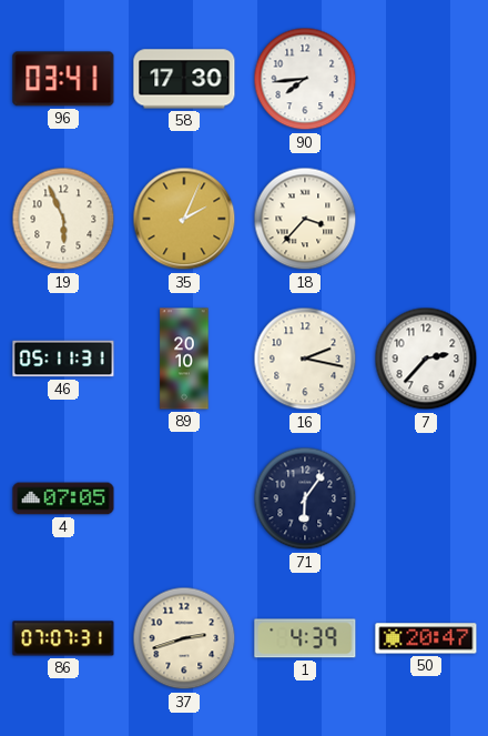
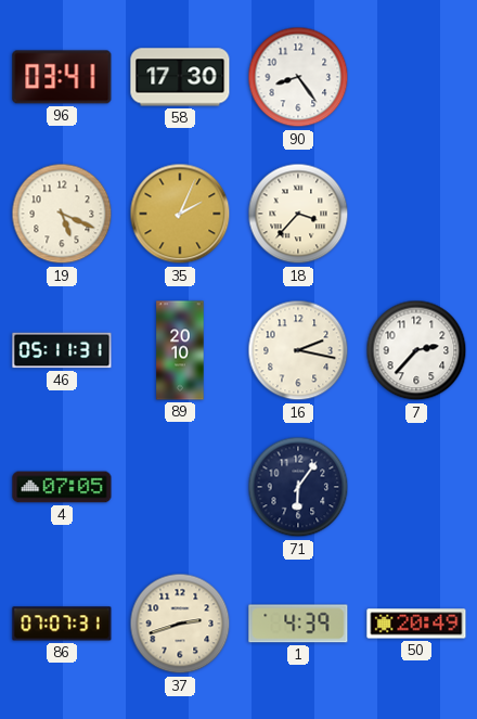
90: 7:44 -> 8:24 (298, 77)
19: 5:56 -> 5:19 (62, 214)
50: 20:47 -> 20:49 (416, 624)
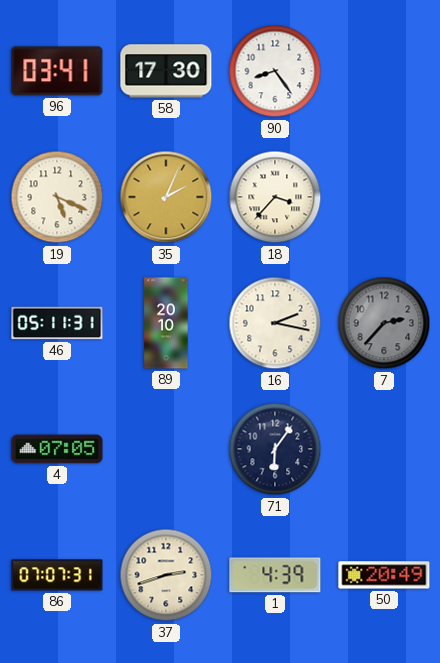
7 dial: white -> grey (384, 323)
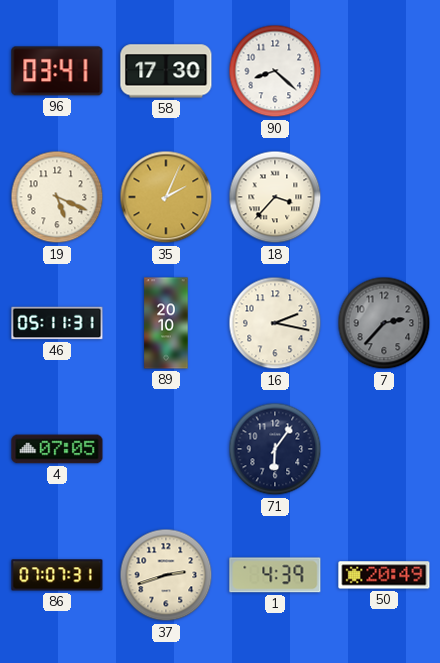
90: 8:24 -> 8:22 (275, 71)
